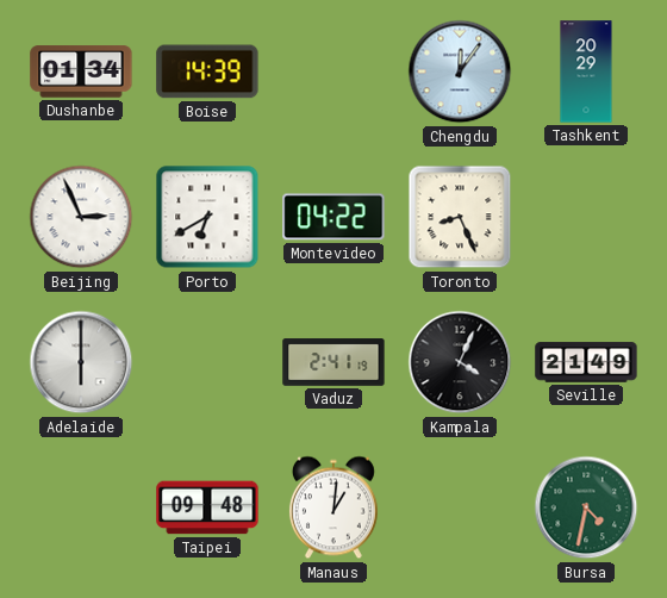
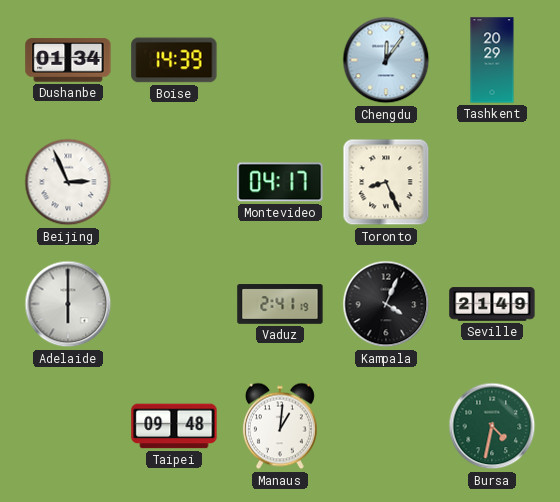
Porto: 6:40 -> none (207, 217)
Montevideo: 04:22 -> 04:17 (280, 182)
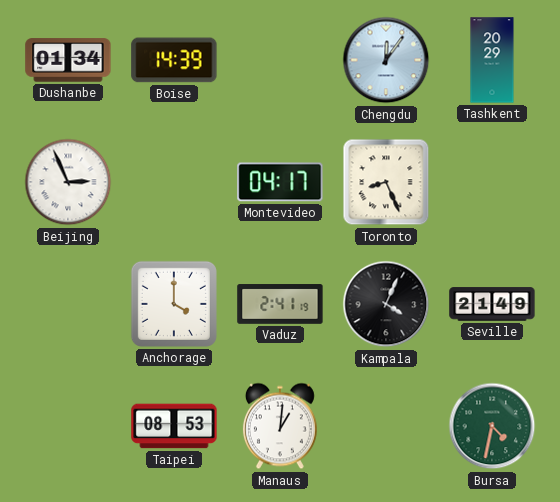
Adelaide: 6:00 -> none (68, 304)
Anchorage: none -> 4:00 (174, 304)
Taipei: 09:48 -> 08:53 (174, 426)
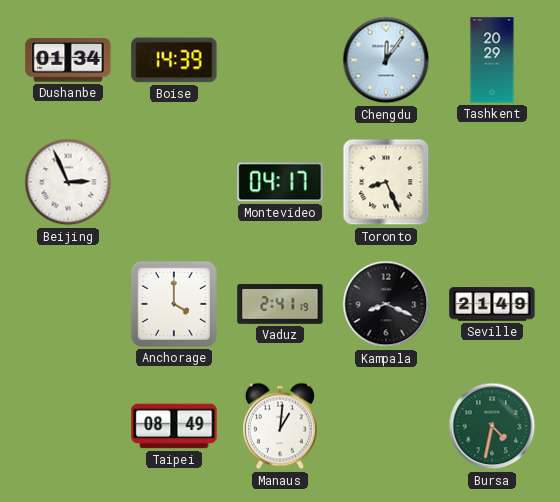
Kampala: 4:04 -> 8:19 (386, 304)
Taipei: 08:53 -> 08:49 (174, 426)
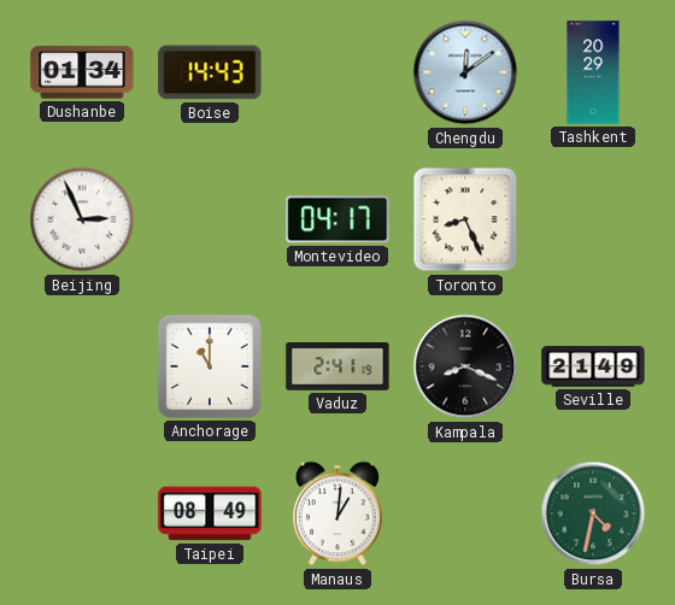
Boise: 14:39 -> 14:43 (210, 72)
Chengdu: 12:06 -> 12:09 (465, 72)
Anchorage: 4:00 -> 11:00 (210, 366)
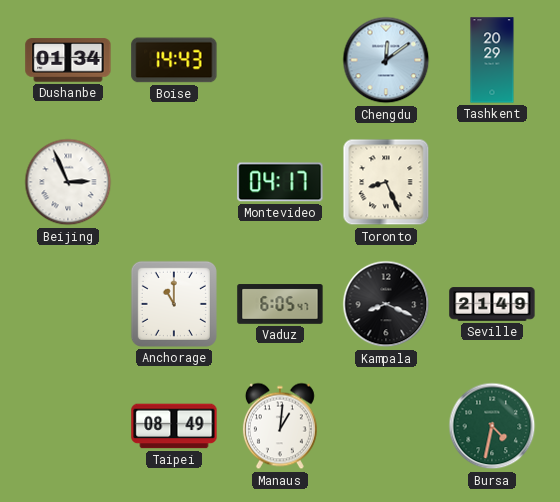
Vaduz: 2:41 -> 6:05 (280, 304)
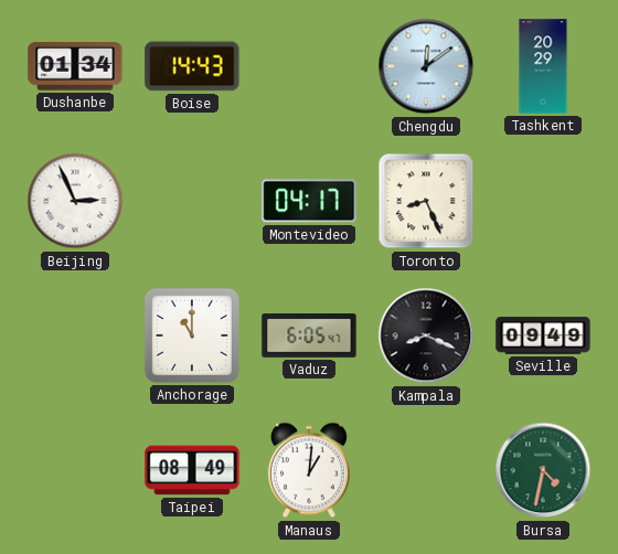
Seville: 21:49 -> 09:49 (543, 335)
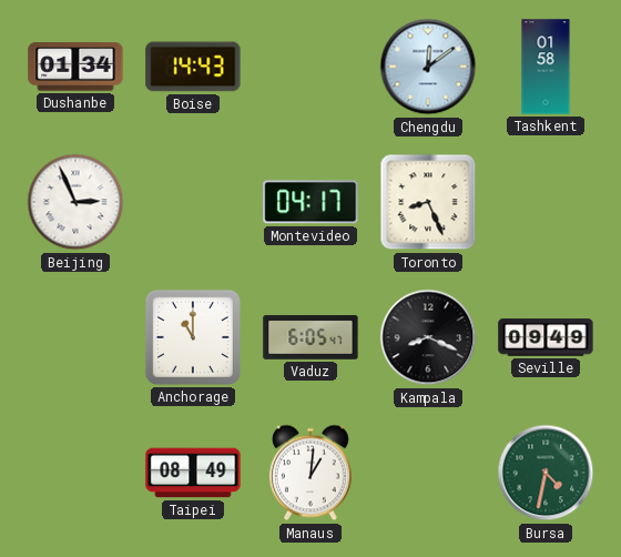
Tashkent: 20:29 -> 01:58 (546, 67)
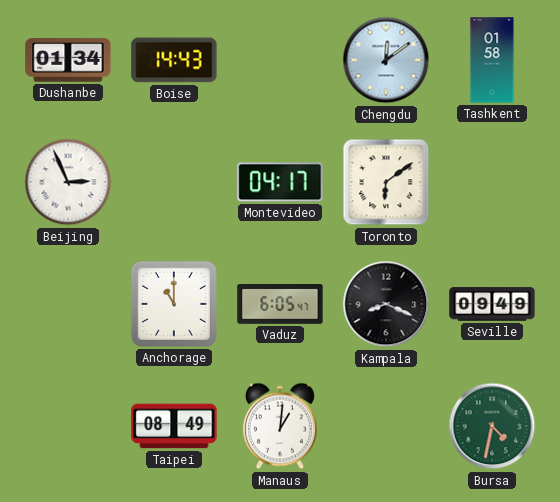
Toronto: 8:26 -> 6:09 (386, 182)
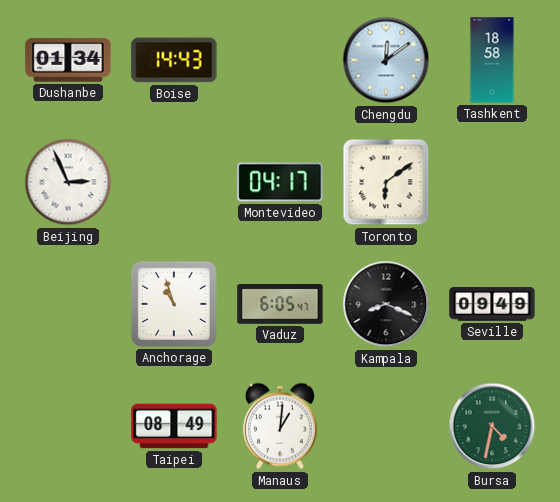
Tashkent: 01:58 -> 18:58 (492, 60)
Anchorage: 11:00 -> 10:57 (174, 304)
